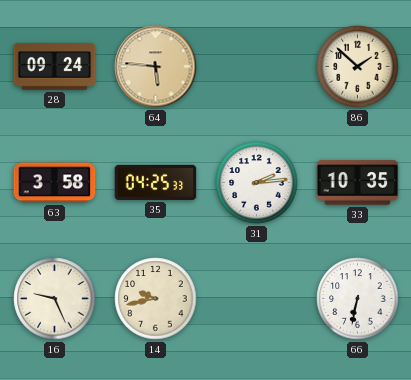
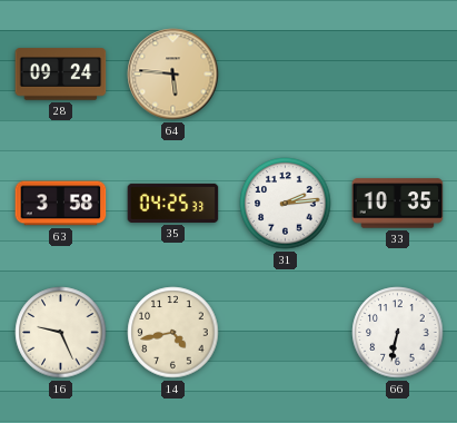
86: 1:52 -> none (358, 67)
14: 9:43 -> 4:43 (173, 333)
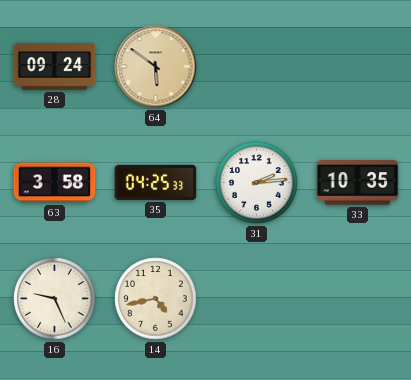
64: 5:46 -> 5:51 (156, 67)
66: 6:32 -> none (398, 333)
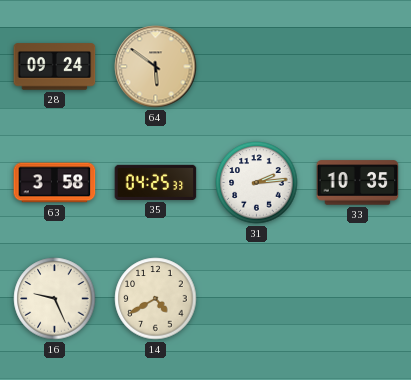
14: 4:43 -> 4:40 (156, 299)
